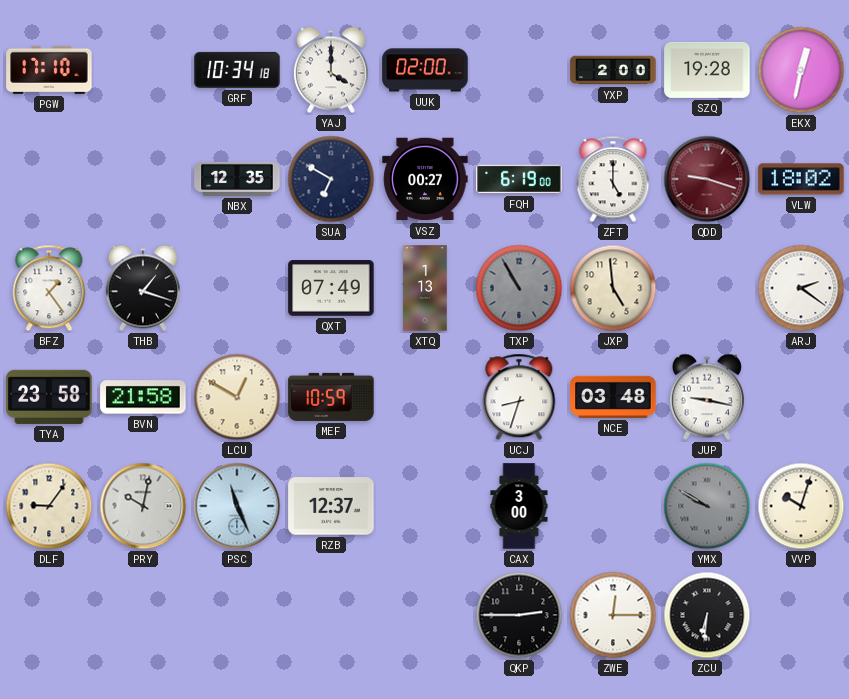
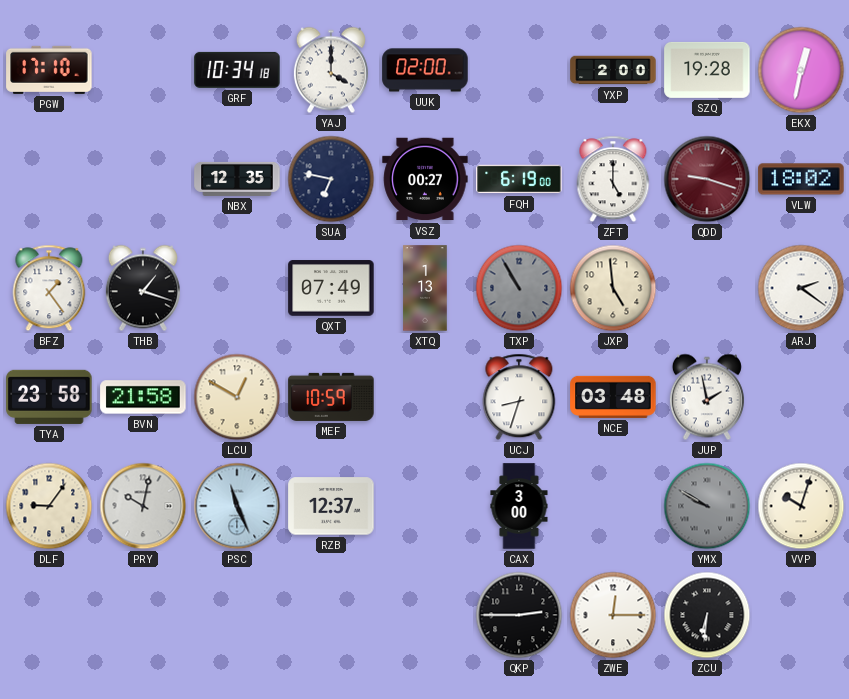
SUA: 6:50 -> 6:47 (331, 179)
JUP: 9:17 -> 1:58 (707, 397)
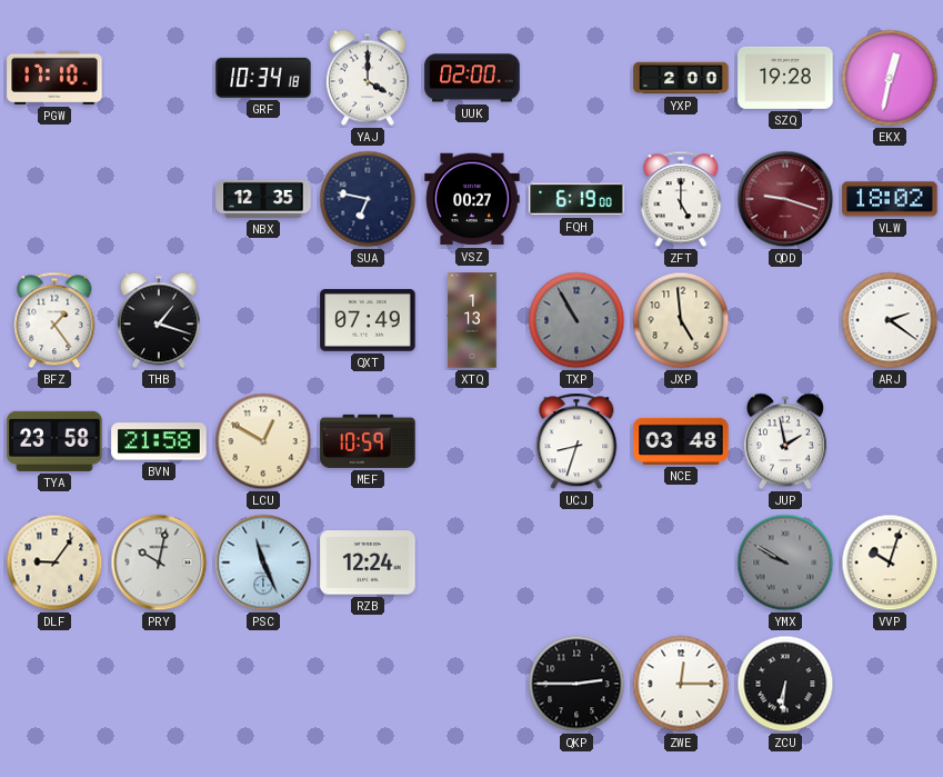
RZB: 12:37 -> 12:24 (368, 562)
CAX: 3:00 -> none (519, 506)
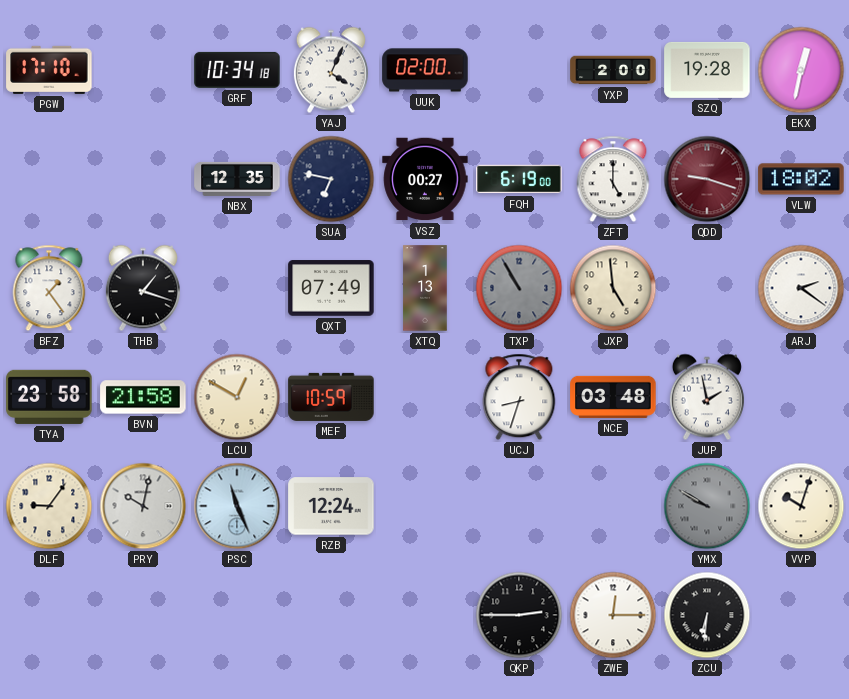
YAJ: 4:00 -> 4:04 (331, 70)
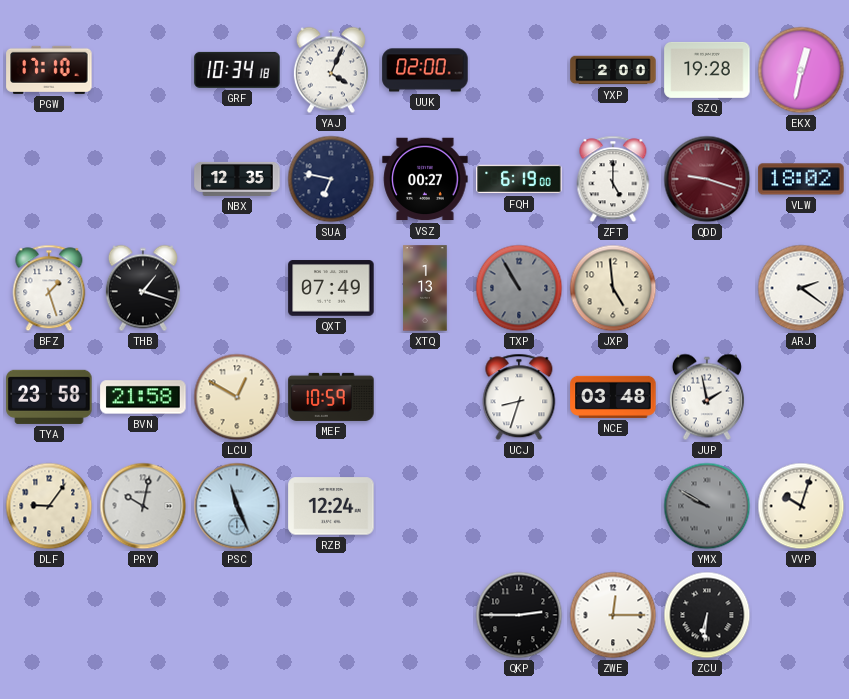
BFZ: 1:24 -> 1:27 (49, 288)
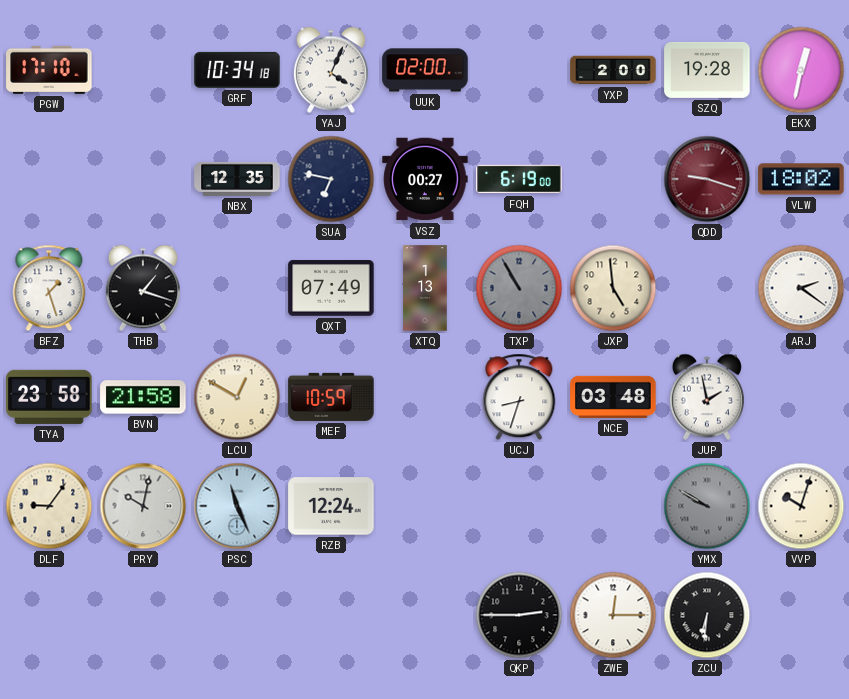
ZFT: 5:00 -> none (613, 179)
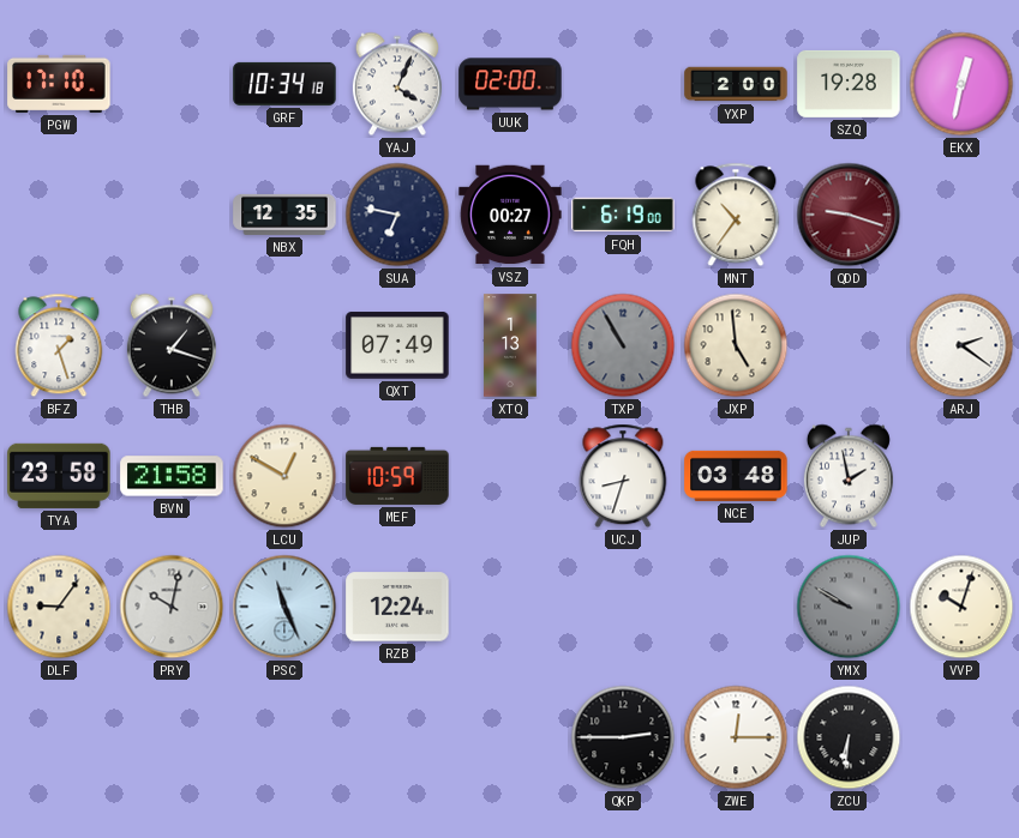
MNT: none -> 10:36 (736, 215)
VLW: 18:02 -> none (801, 179)
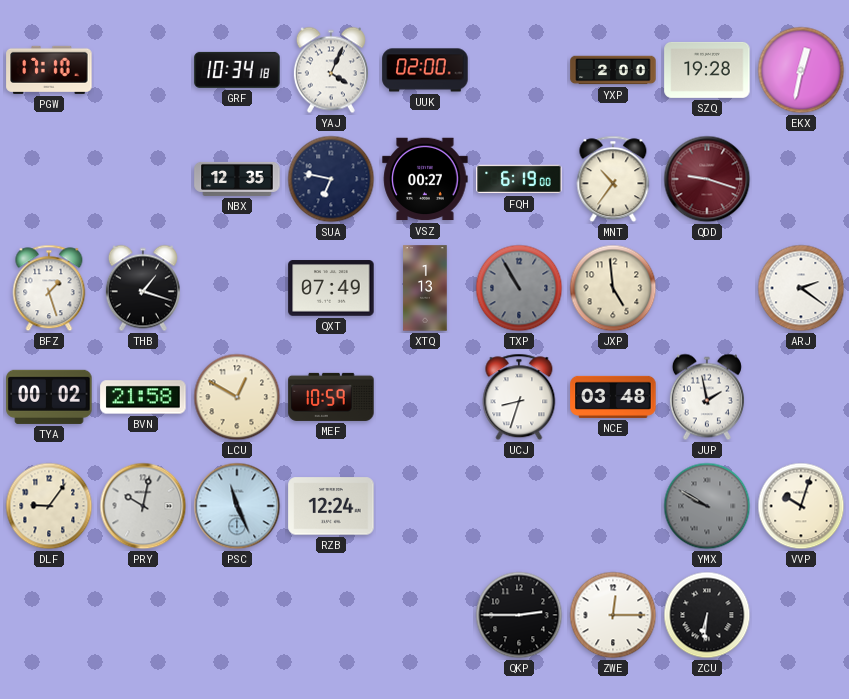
TYA: 23:58 -> 00:02 (49, 397)
